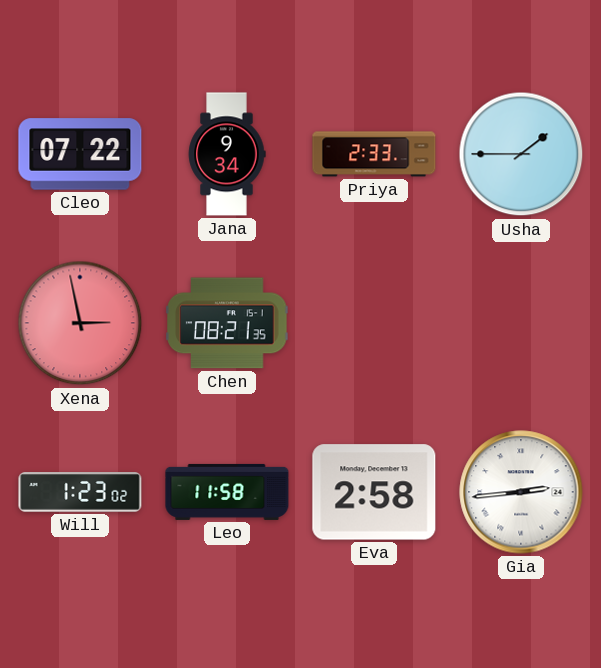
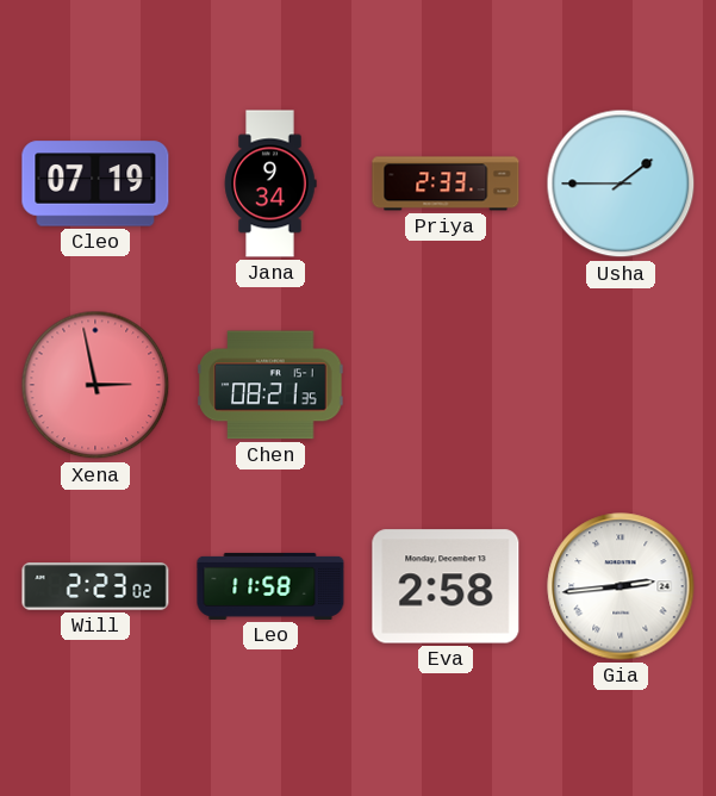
Cleo: 07:22 -> 07:19 (95, 184)
Will: 1:23 -> 2:23 (95, 586)
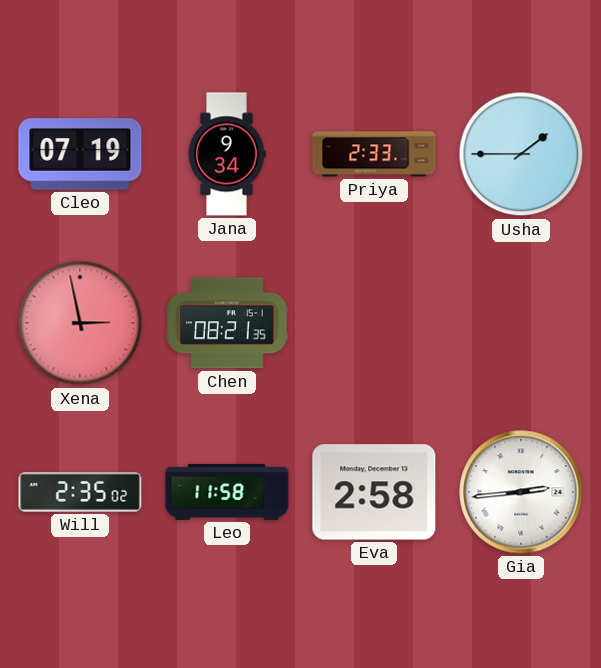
Will: 2:23 -> 2:35 (80, 492)
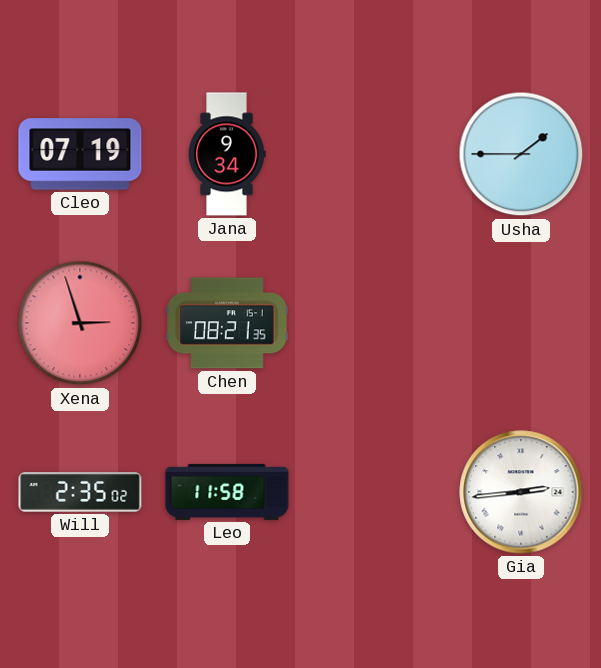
Priya: 2:33 -> none (374, 154)
Xena: 2:58 -> 2:57 (80, 323)
Eva: 2:58 -> none (374, 492)
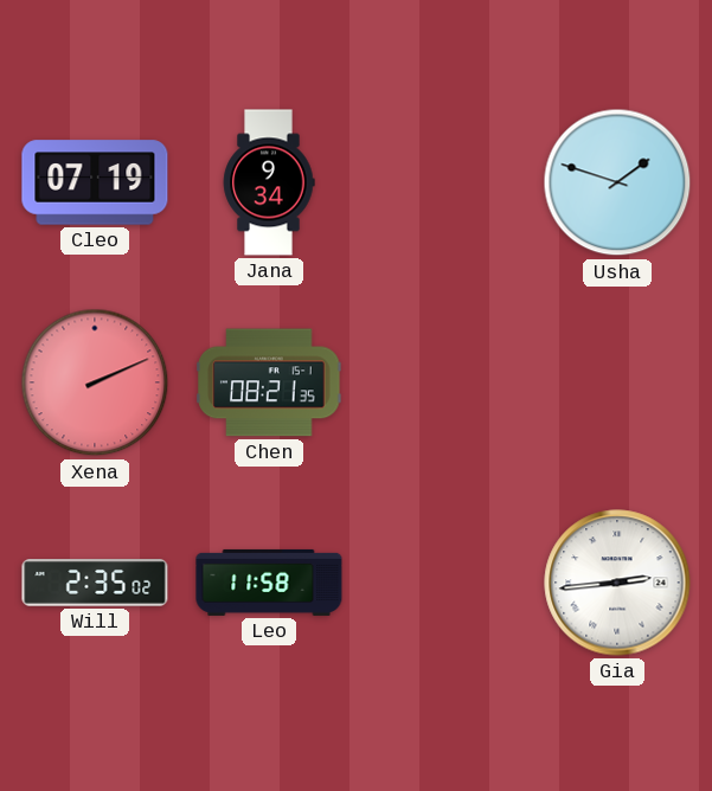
Usha: 1:45 -> 1:48 (617, 182)
Xena: 2:57 -> 2:11 (95, 382)
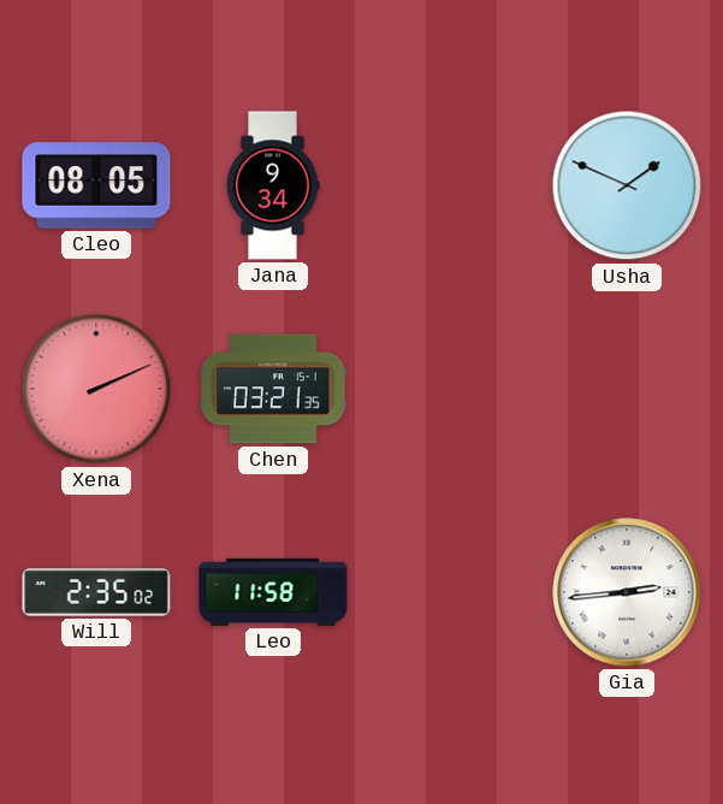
Cleo: 07:19 -> 08:05 (96, 185)
Usha: 1:48 -> 1:49 (627, 185)
Chen: 08:21 -> 03:21 (273, 389)
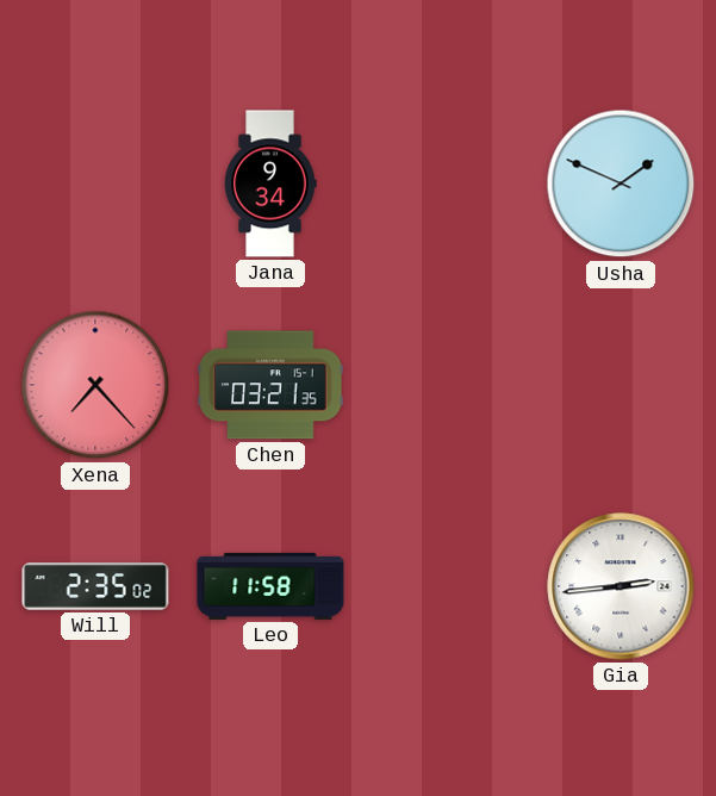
Cleo: 08:05 -> none (96, 185)
Xena: 2:11 -> 7:23 (95, 385)
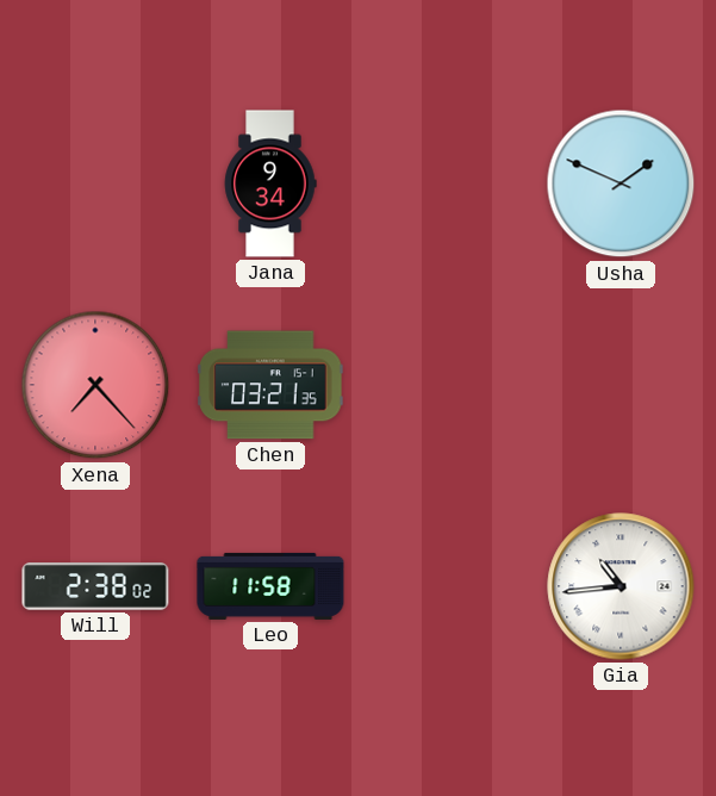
Will: 2:35 -> 2:38 (95, 586)
Gia: 2:44 -> 10:44 (621, 586)
